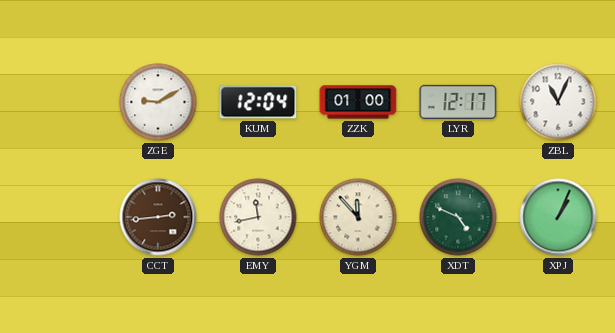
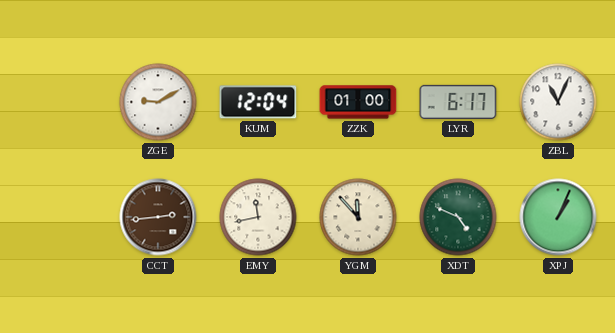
LYR: 12:17 -> 6:17 (458, 102)
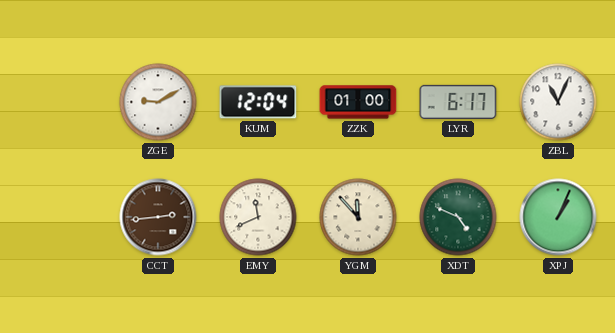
EMY: 11:43 -> 11:41 (258, 217)
